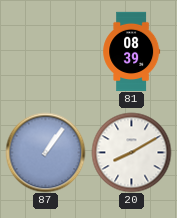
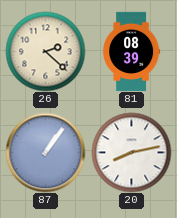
26: none -> 2:22 (45, 51)
20: 8:10 -> 8:13 (131, 152)
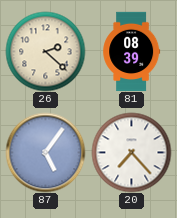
87: 1:06 -> 5:06 (45, 152)
20: 8:13 -> 7:23 (131, 152)
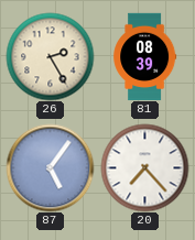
26: 2:22 -> 2:25 (50, 56)
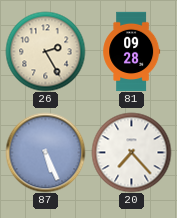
81: 08:39 -> 09:28 (132, 51)
87: 5:06 -> 5:26 (45, 152)
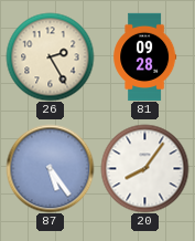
87: 5:26 -> 5:24 (50, 168)
20: 7:23 -> 8:06 (144, 168)
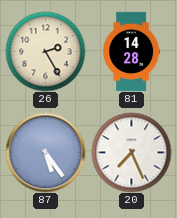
81: 09:28 -> 14:28 (132, 51)
20: 8:06 -> 7:26 (131, 152)
